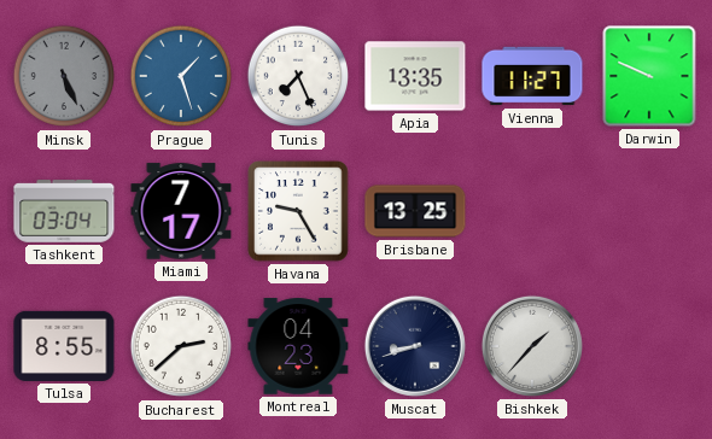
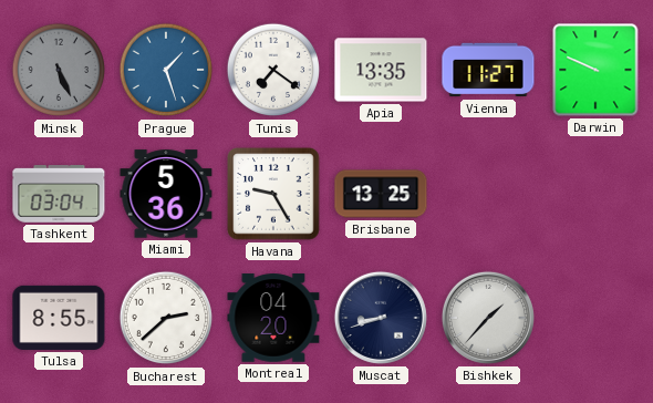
Tunis: 7:26 -> 7:21 (273, 70)
Miami: 7:17 -> 5:36 (166, 194)
Montreal: 04:23 -> 04:20 (273, 318)
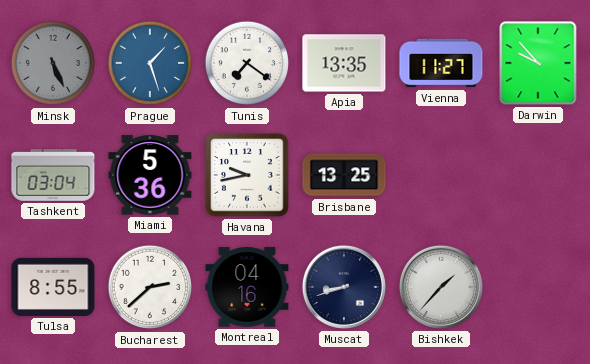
Darwin: 9:49 -> 9:53 (538, 63)
Havana: 9:25 -> 9:43 (247, 175)
Montreal: 04:20 -> 04:16 (247, 287)
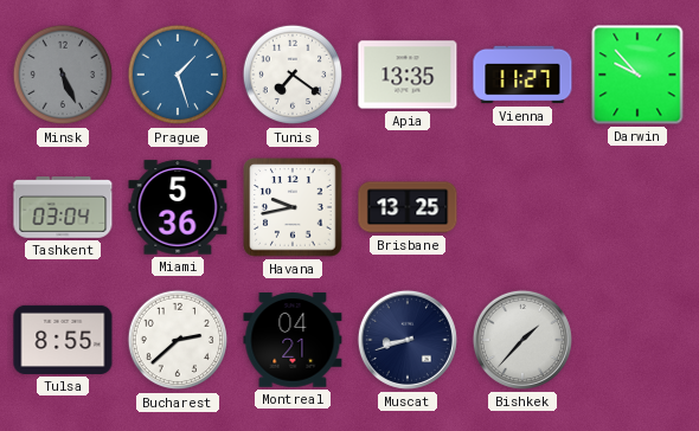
Montreal: 04:16 -> 04:21 (293, 340)
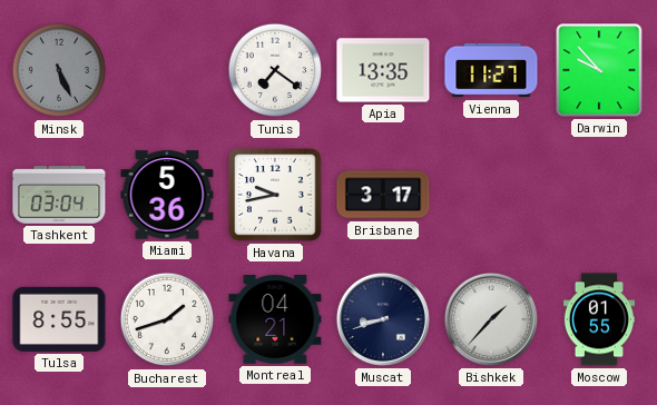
Prague: 1:27 -> none (178, 75)
Brisbane: 13:25 -> 3:17 (383, 195)
Bucharest: 2:38 -> 1:42 (167, 319)
Moscow: none -> 01:55 (599, 319)
